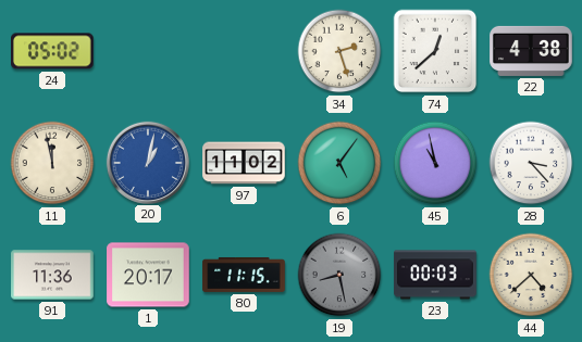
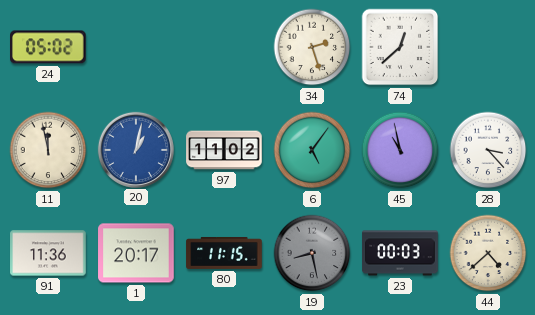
22: 4:38 -> none (531, 51)
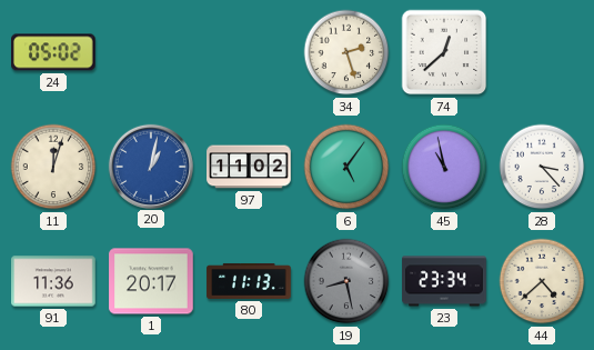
11: 11:58 -> 12:03 (53, 167)
80: 11:15 -> 11:13 (249, 281)
23: 00:03 -> 23:34 (444, 281)
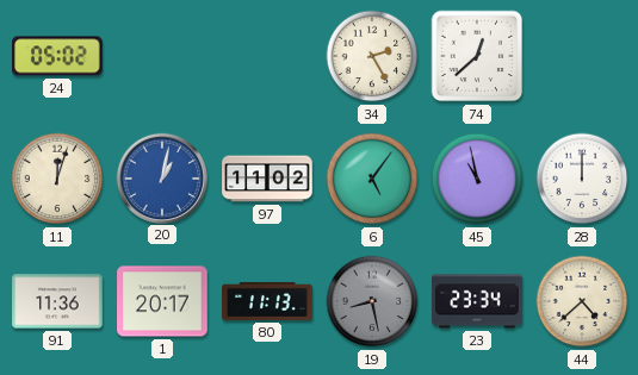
34: 2:27 -> 2:25 (372, 56)
28: 3:23 -> 12:00 (582, 179)
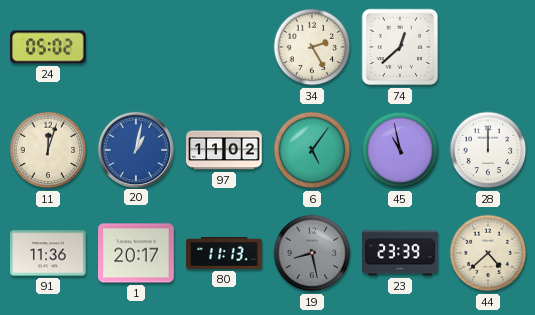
23: 23:34 -> 23:39 (400, 253)
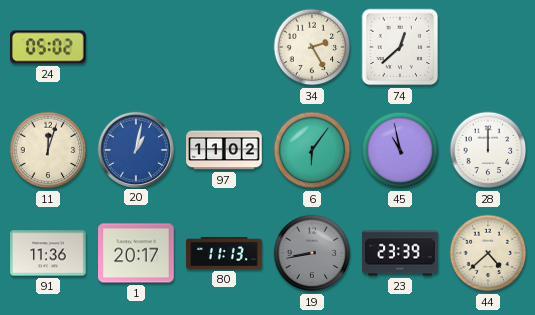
6: 5:06 -> 6:06 (312, 150)
19: 8:28 -> 8:43 (312, 253)
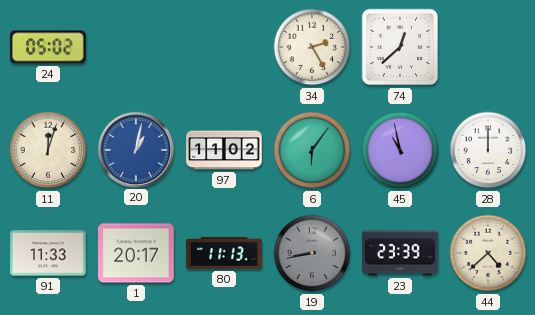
91: 11:36 -> 11:33 (48, 253)
